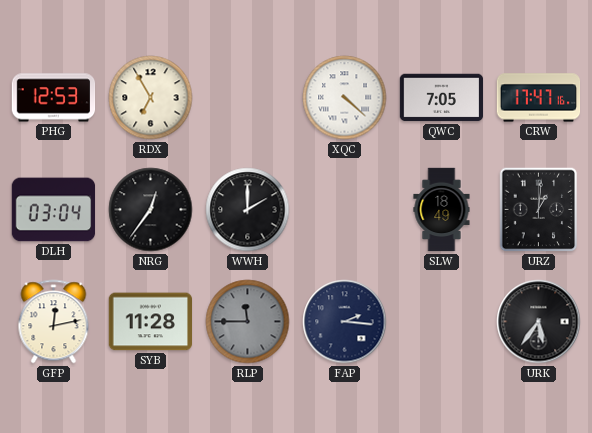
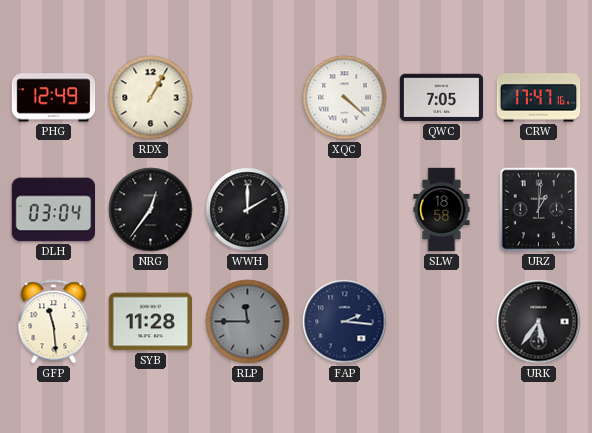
PHG: 12:53 -> 12:49 (54, 98)
RDX: 6:55 -> 1:05 (151, 98)
SLW: 18:49 -> 18:58 (442, 210)
GFP: 12:13 -> 11:29 (54, 322)
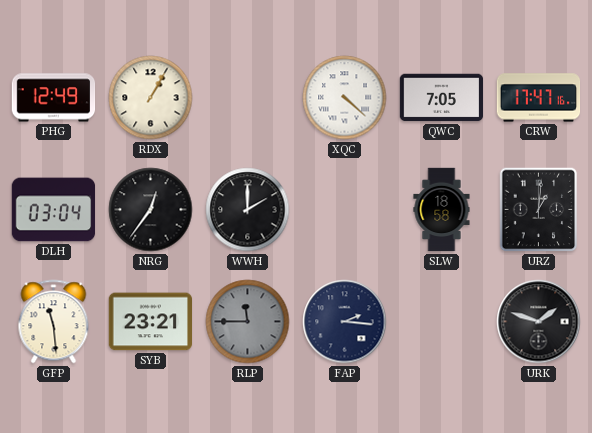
SYB: 11:28 -> 23:21 (151, 322)
URK: 5:36 -> 1:48 (539, 322)
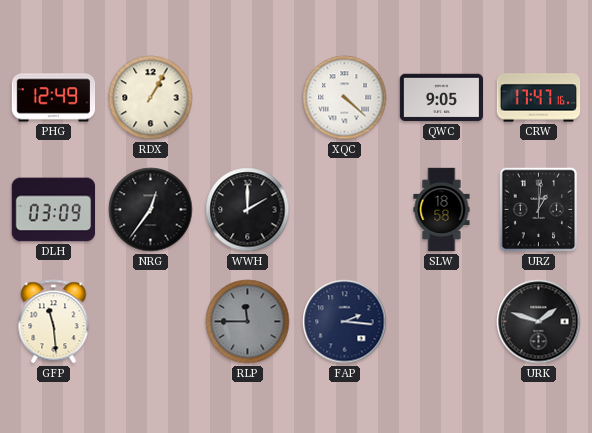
QWC: 7:05 -> 9:05 (442, 98)
DLH: 03:04 -> 03:09 (54, 210)
SYB: 23:21 -> none (151, 322)
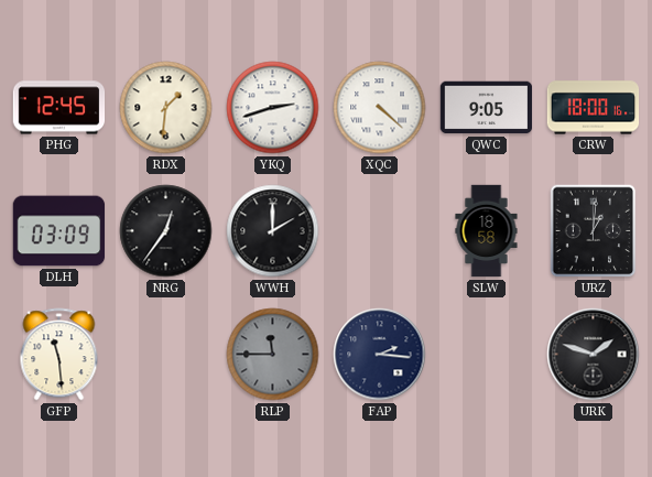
PHG: 12:49 -> 12:45 (59, 108)
RDX: 1:05 -> 1:31 (166, 108)
YKQ: none -> 2:42 (273, 108)
CRW: 17:47 -> 18:00 (594, 108)
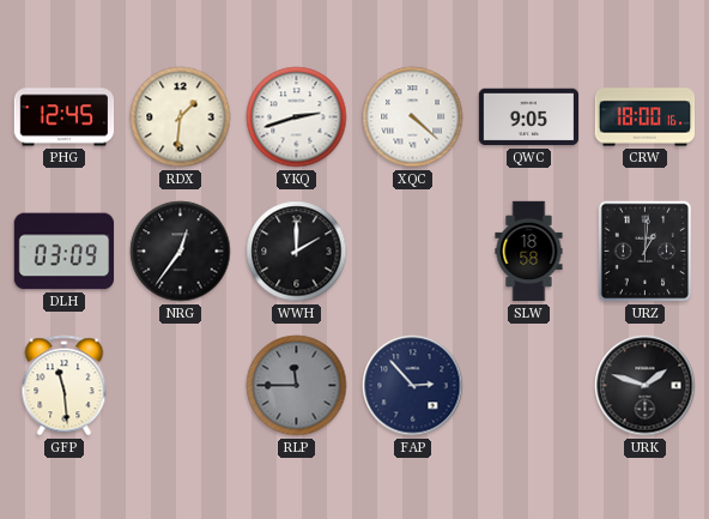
FAP: 2:16 -> 2:53 (413, 386)
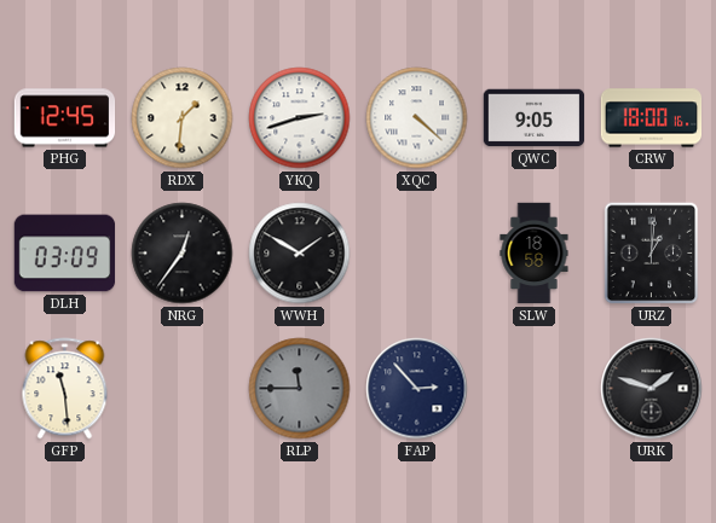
WWH: 2:00 -> 1:50 (300, 254)
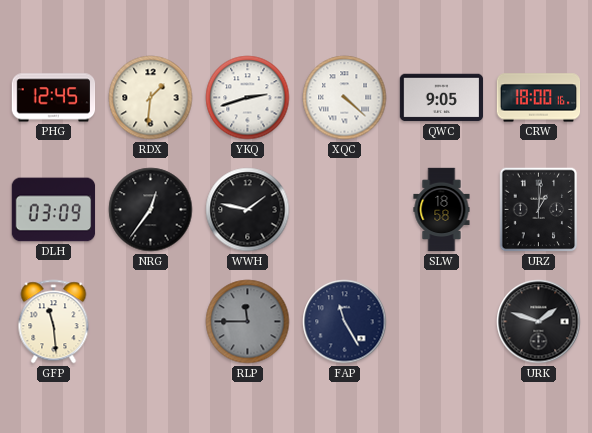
WWH: 1:50 -> 1:47 (248, 210)
FAP: 2:53 -> 11:25 (345, 322)
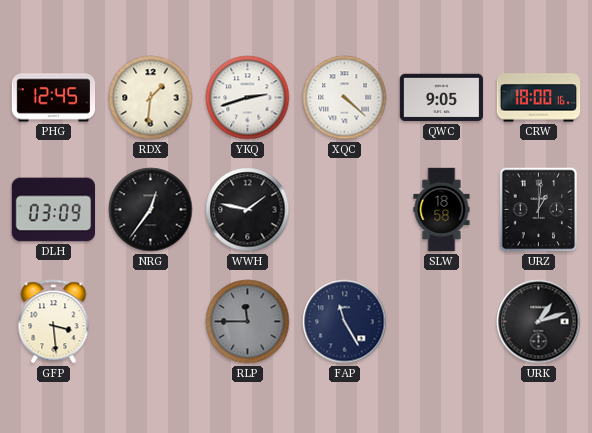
GFP: 11:29 -> 3:29 (54, 322)
URK: 1:48 -> 1:12 (539, 322)
